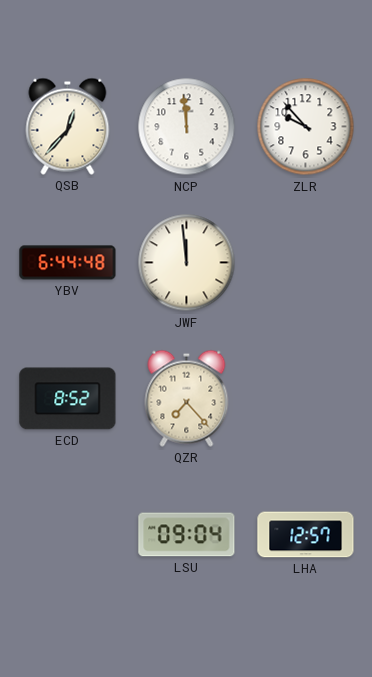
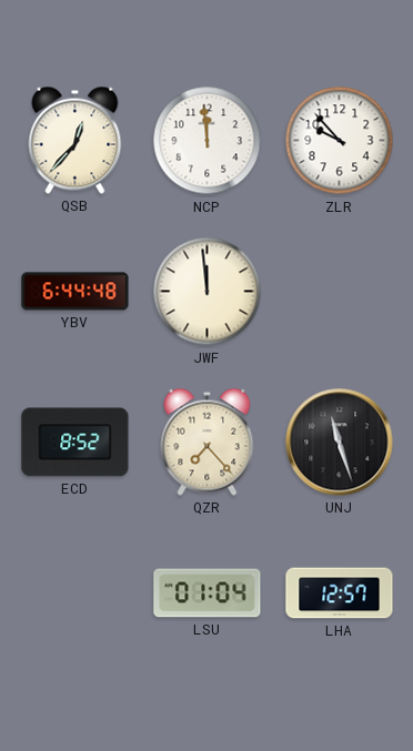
UNJ: none -> 11:27 (340, 443)
LSU: 09:04 -> 01:04 (208, 593)
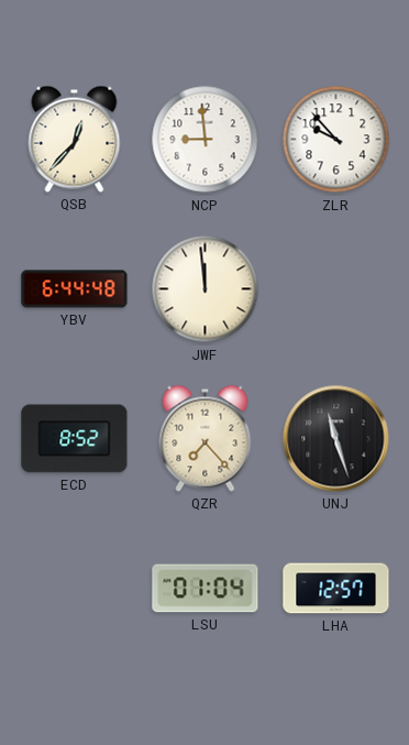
NCP: 11:59 -> 8:59 (206, 140)
